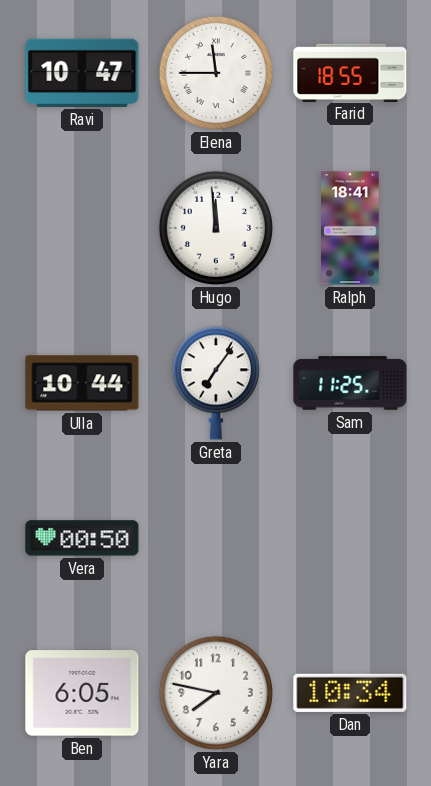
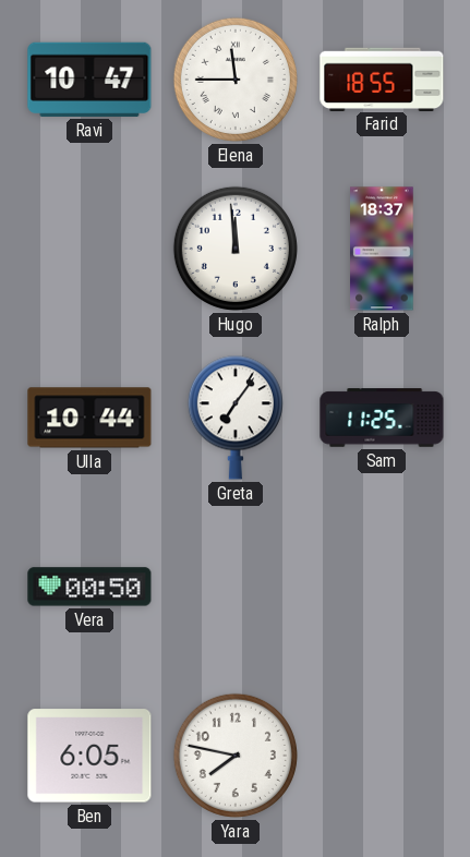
Ralph: 18:41 -> 18:37 (382, 249)
Dan: 10:34 -> none (350, 693)
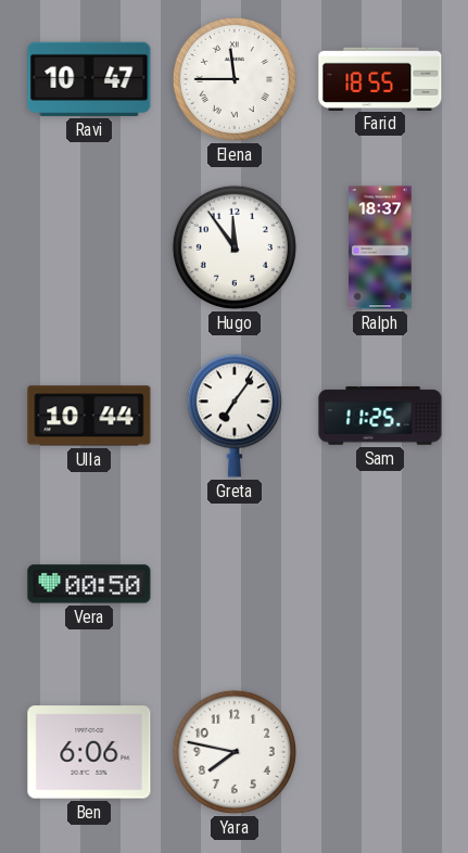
Hugo: 11:59 -> 11:54 (235, 247)
Ben: 6:05 -> 6:06 (89, 752)
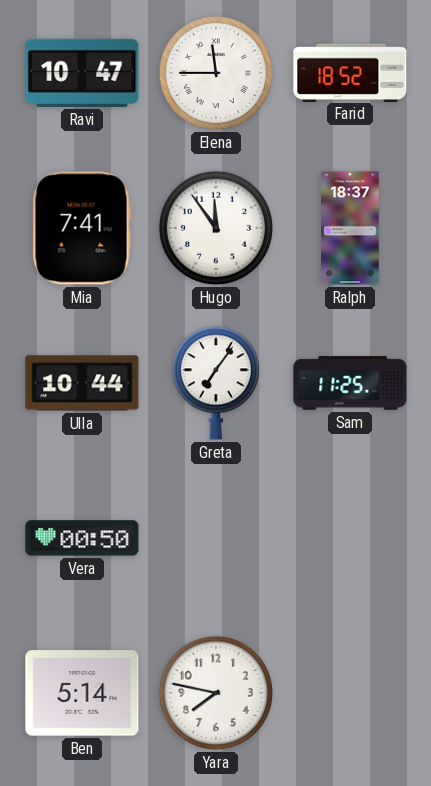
Farid: 18:55 -> 18:52 (350, 72)
Mia: none -> 7:41 (82, 228)
Ben: 6:06 -> 5:14 (82, 693)
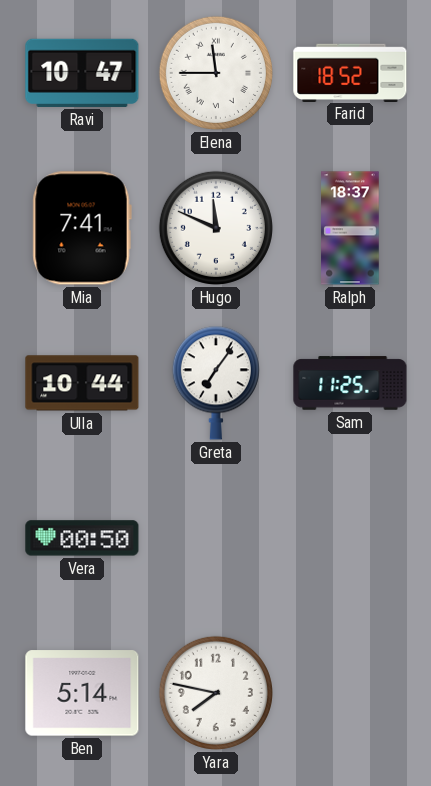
Hugo: 11:54 -> 11:49 (216, 228)
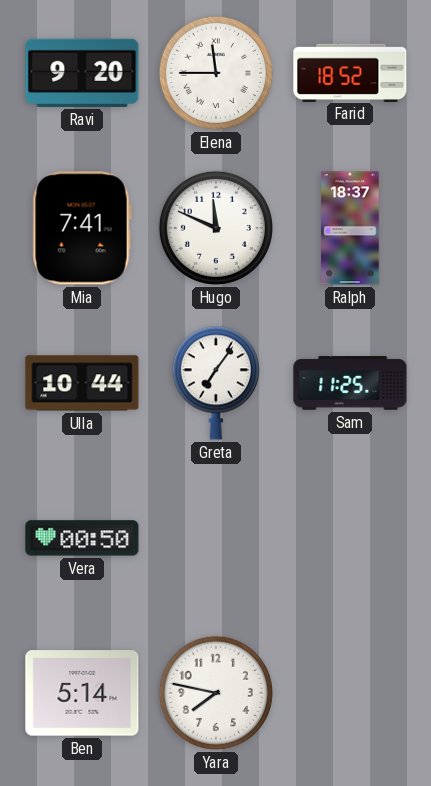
Ravi: 10:47 -> 9:20 (82, 73)
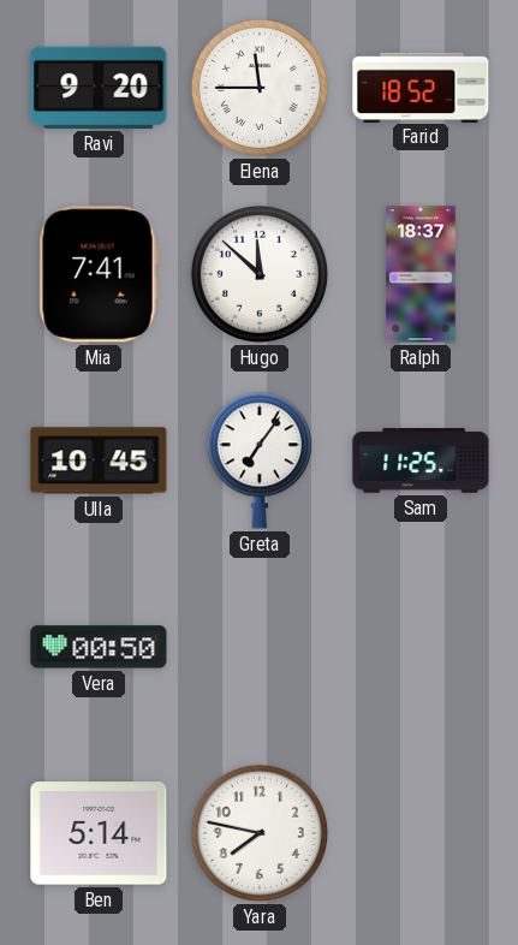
Hugo: 11:49 -> 11:52 (260, 274)
Ulla: 10:44 -> 10:45 (99, 460)
